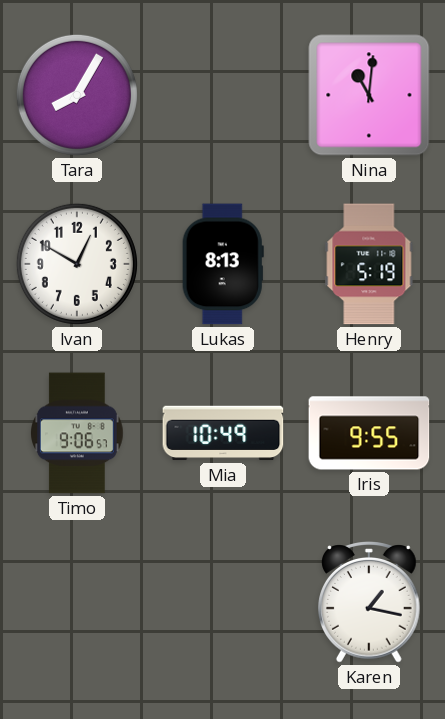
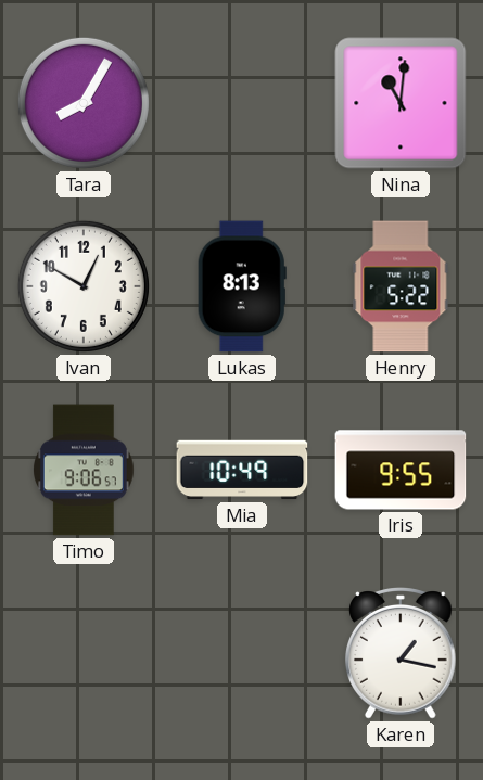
Henry: 5:19 -> 5:22 (401, 286)
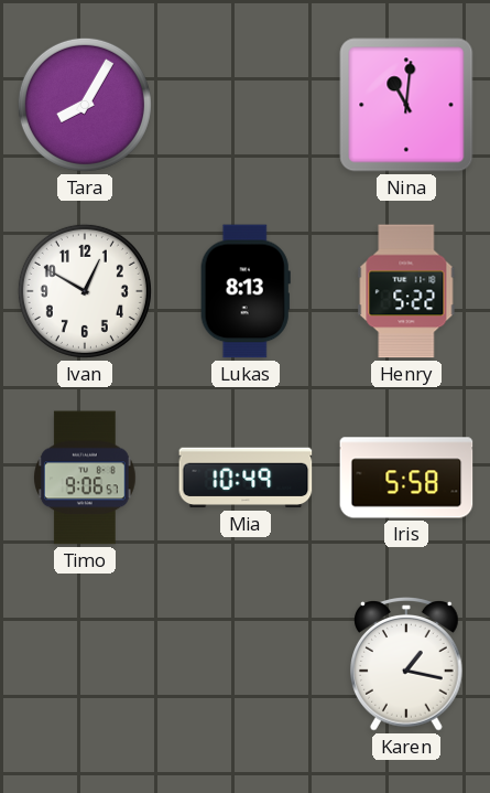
Iris: 9:55 -> 5:58 (406, 478)
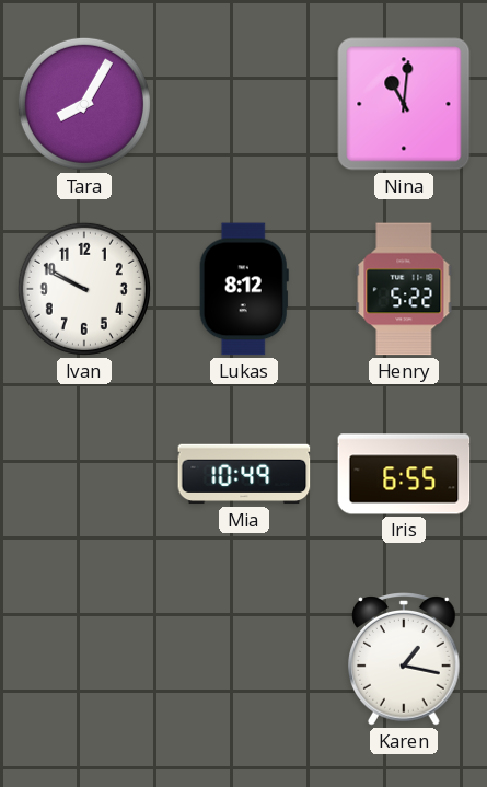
Ivan: 12:50 -> 9:50 (84, 289)
Lukas: 8:13 -> 8:12 (244, 289)
Timo: 9:06 -> none (86, 478)
Iris: 5:58 -> 6:55 (404, 474)
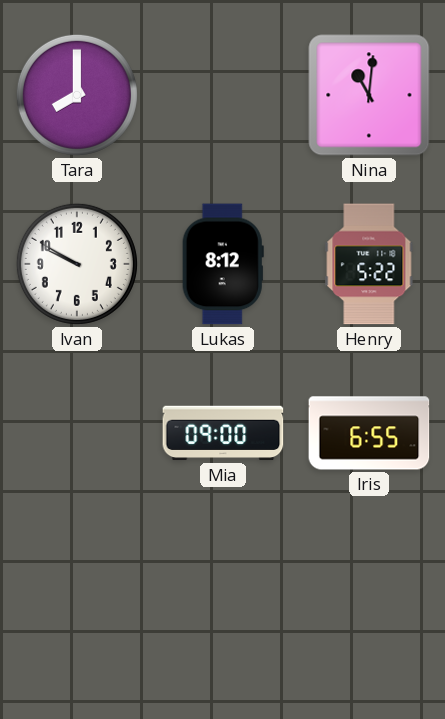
Tara: 8:05 -> 8:00 (77, 95)
Mia: 10:49 -> 09:00 (223, 433)
Karen: 1:17 -> none (405, 659)
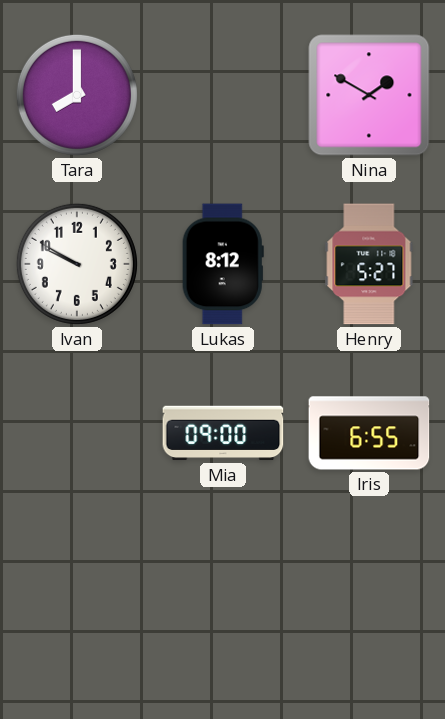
Nina: 11:01 -> 1:50 (369, 95)
Henry: 5:22 -> 5:27 (369, 264)
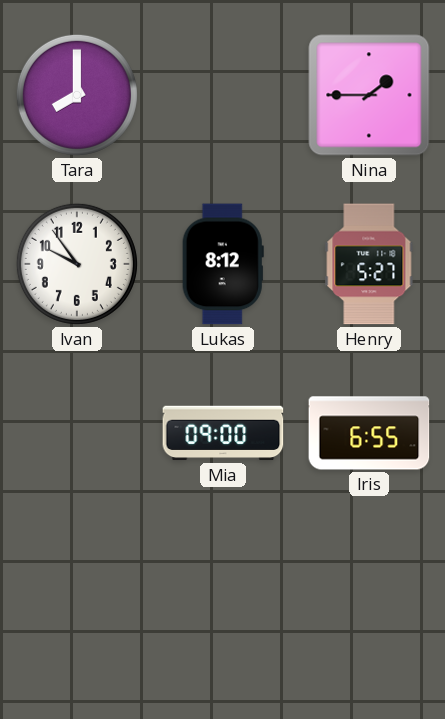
Nina: 1:50 -> 1:45 (369, 95)
Ivan: 9:50 -> 9:54 (77, 264)
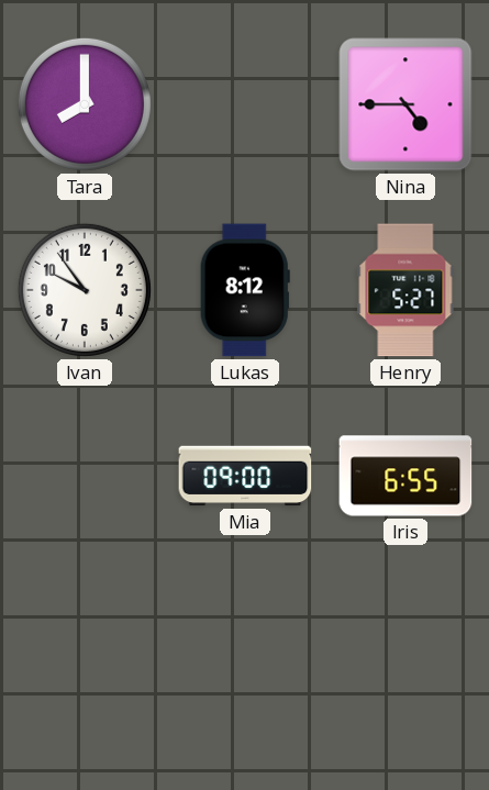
Nina: 1:45 -> 4:45 (405, 104)
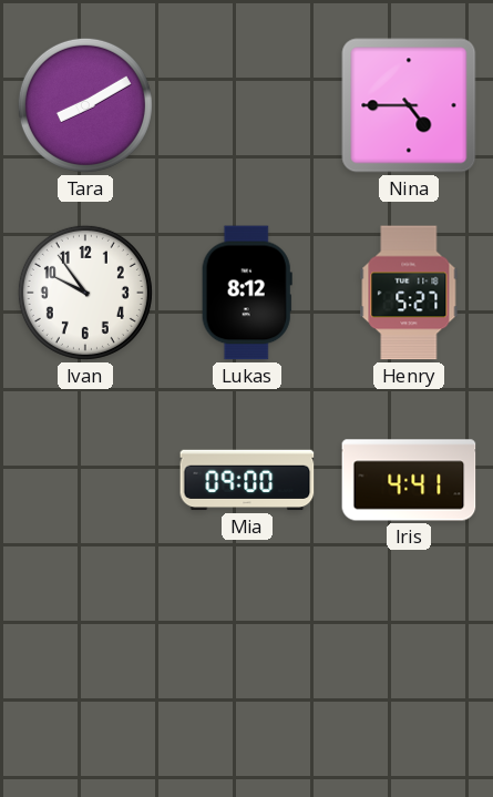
Tara: 8:00 -> 8:10 (85, 105)
Iris: 6:55 -> 4:41 (409, 480)
